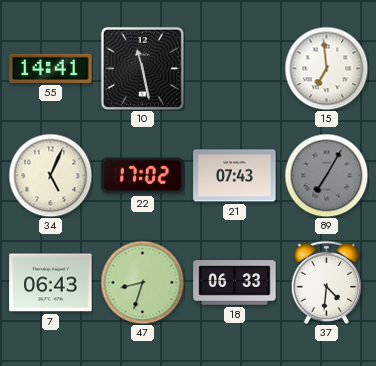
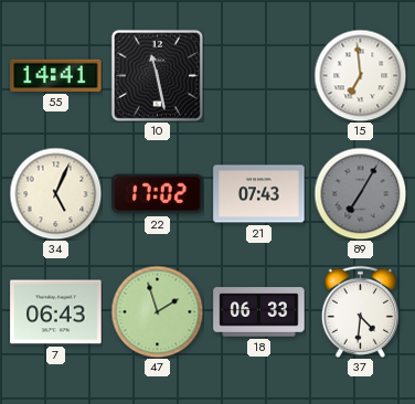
47: 8:33 -> 1:57 (157, 311)
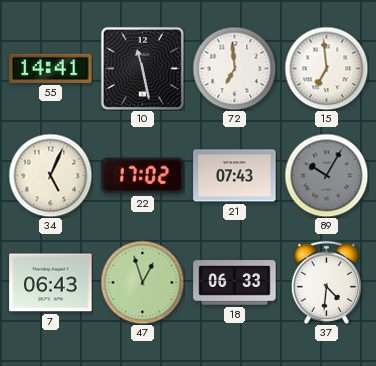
72: none -> 6:59 (234, 68)
89: 7:05 -> 10:05 (326, 175)
47: 1:57 -> 12:57 (142, 282)
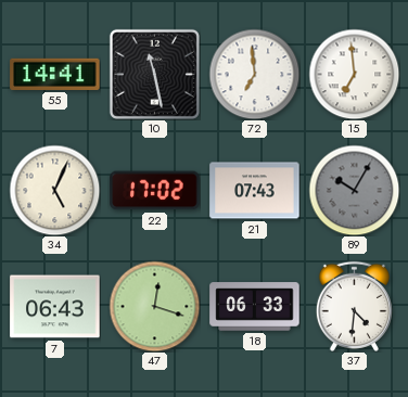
47: 12:57 -> 12:18 (154, 306)
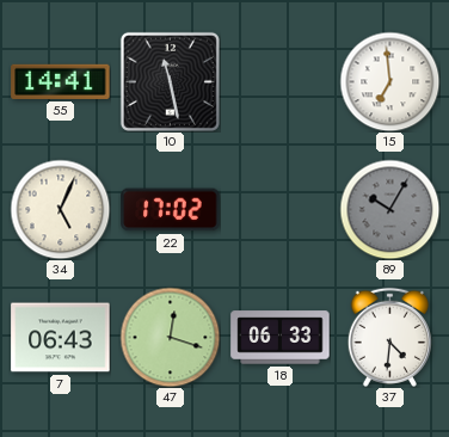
72: 6:59 -> none (254, 74)
21: 07:43 -> none (255, 191)
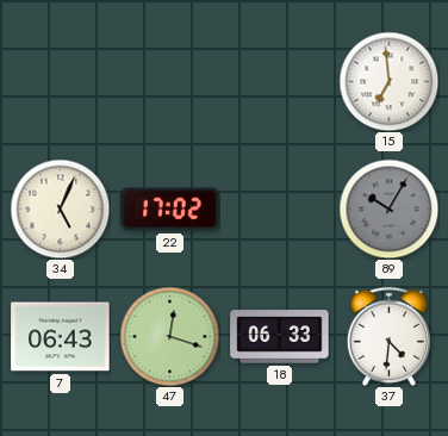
55: 14:41 -> none (61, 81)
10: 11:28 -> none (170, 81)
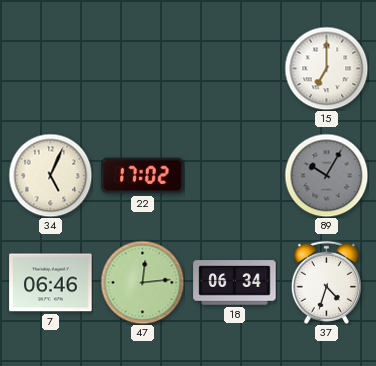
15: 6:59 -> 7:00 (326, 68)
7: 06:43 -> 06:46 (51, 283)
47: 12:18 -> 12:14 (142, 282)
18: 06:33 -> 06:34 (235, 283)
37: 4:31 -> 4:33 (326, 282)
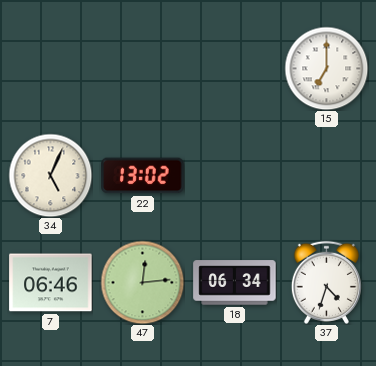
22: 17:02 -> 13:02 (143, 176)
89: 10:05 -> none (326, 175)
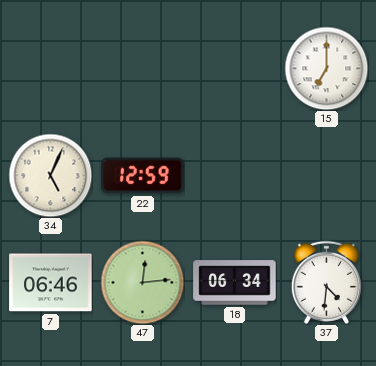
22: 13:02 -> 12:59 (143, 176)
37: 4:33 -> 4:31 (326, 282)
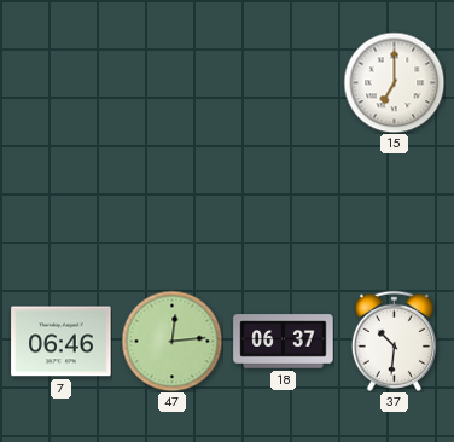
34: 5:04 -> none (50, 175)
22: 12:59 -> none (143, 176)
18: 06:34 -> 06:37 (284, 342)
37: 4:31 -> 10:31 (394, 341)
